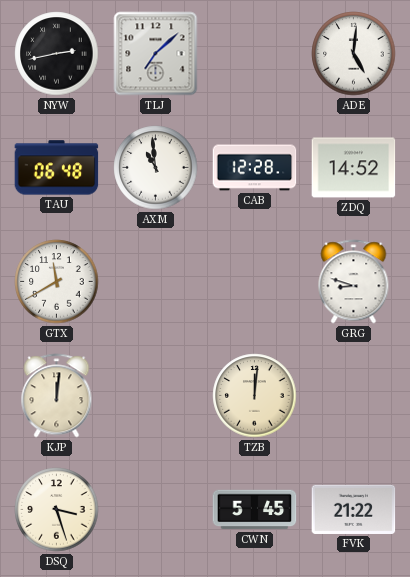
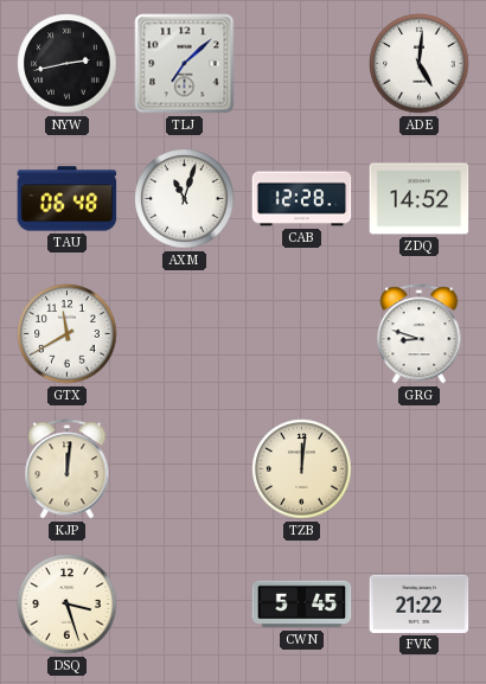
AXM: 10:59 -> 11:03 (185, 199)
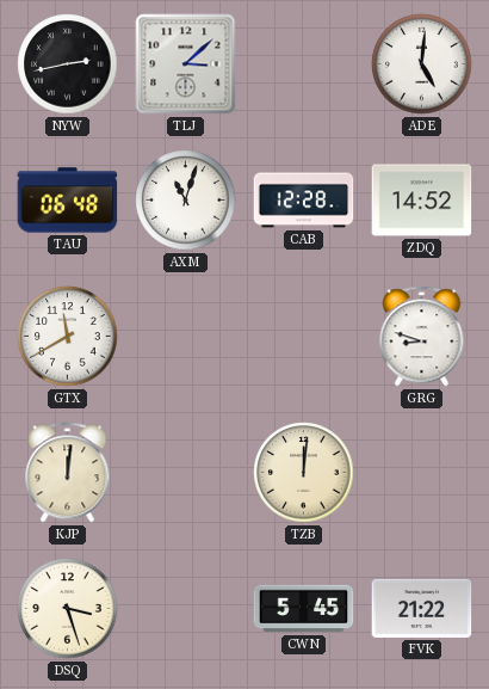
TLJ: 7:08 -> 3:08 (186, 64)
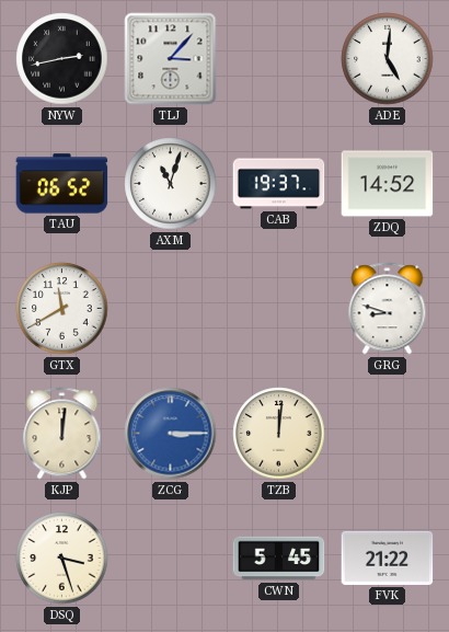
TLJ: 3:08 -> 3:07 (171, 59)
TAU: 06:48 -> 06:52 (62, 184)
CAB: 12:28 -> 19:37 (279, 184)
ZCG: none -> 3:15 (171, 434)
